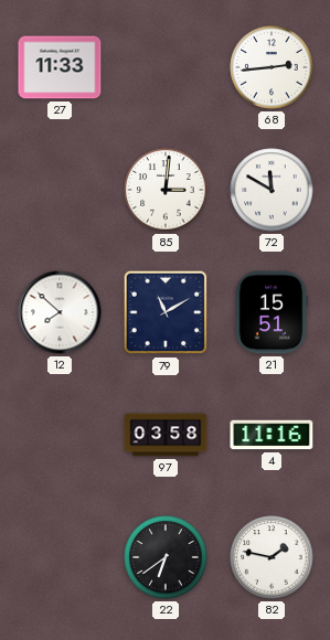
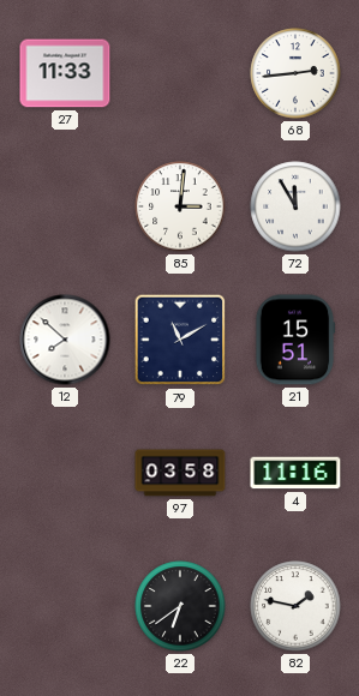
72: 11:50 -> 11:55 (295, 206)
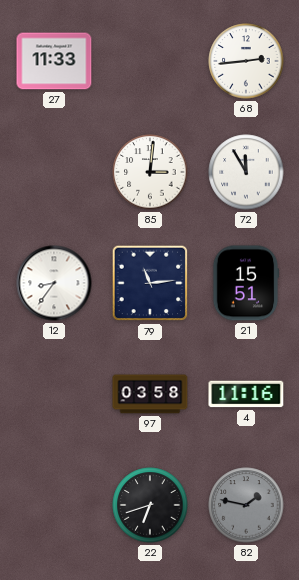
12: 7:52 -> 8:36 (54, 283)
79: 11:10 -> 11:14 (150, 283)
22: 6:39 -> 6:42 (150, 505)
82 dial: white -> grey (246, 505)
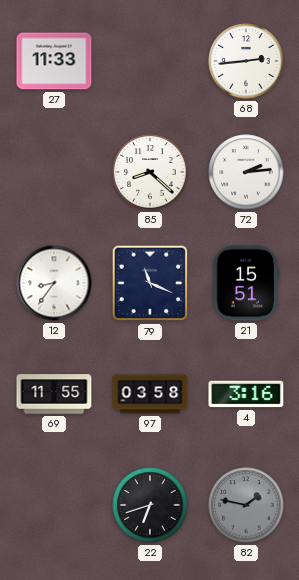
85: 3:01 -> 8:22 (150, 172)
72: 11:55 -> 2:14 (246, 172)
79: 11:14 -> 11:19 (150, 283)
69: none -> 11:55 (54, 394)
4: 11:16 -> 3:16 (246, 394)
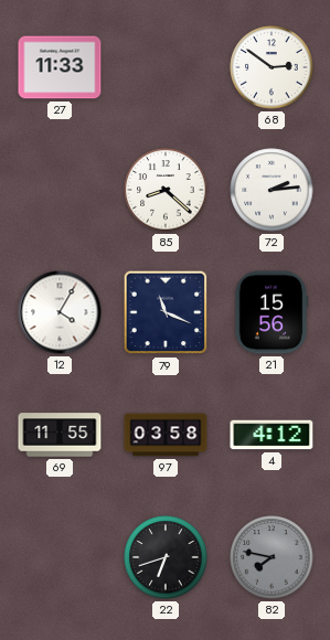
68: 2:44 -> 2:51 (272, 67)
12: 8:36 -> 4:05 (60, 312)
21: 15:51 -> 15:56 (272, 312)
4: 3:16 -> 4:12 (272, 435)
82: 1:47 -> 7:47 (272, 557)
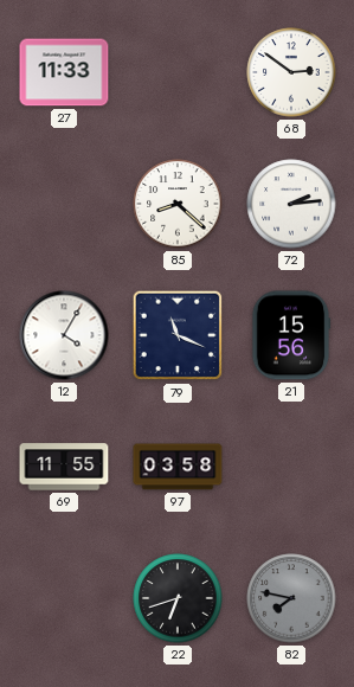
4: 4:12 -> none (272, 435)
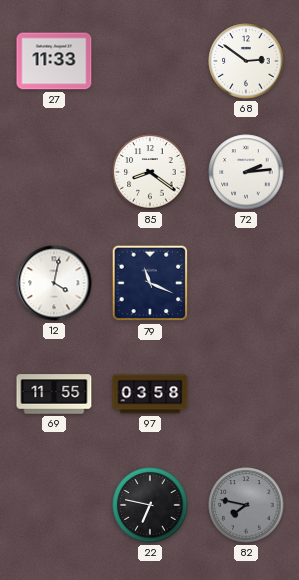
85: 8:22 -> 8:21 (150, 172)
12: 4:05 -> 4:02 (54, 283)
21: 15:56 -> none (291, 335)
22: 6:42 -> 6:47 (150, 505)
